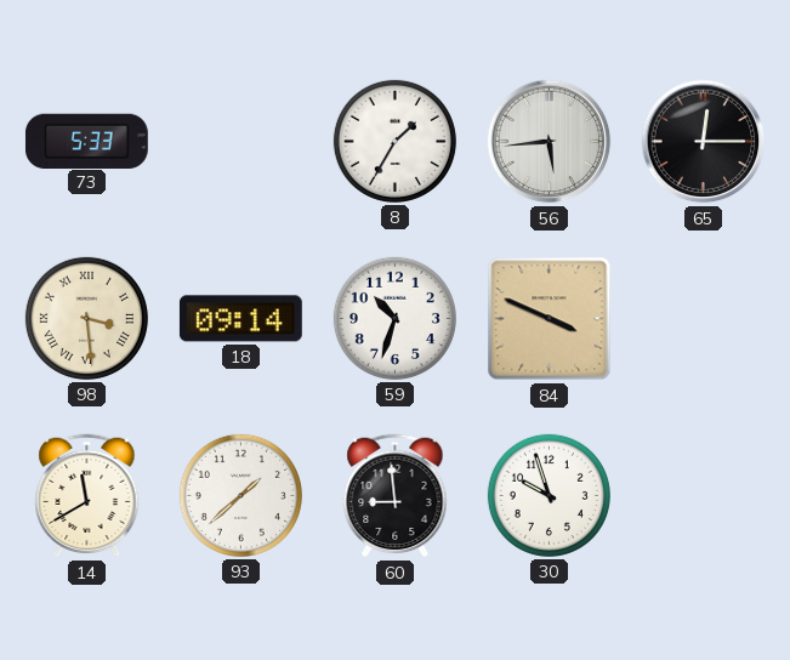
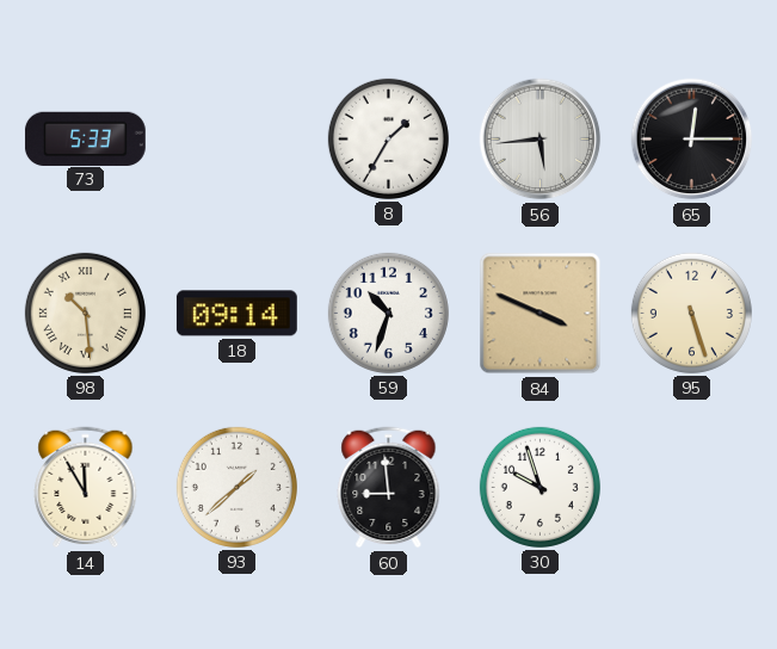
98: 3:29 -> 10:29 (85, 313)
95: none -> 5:27 (691, 313)
14: 11:40 -> 11:55 (86, 488)
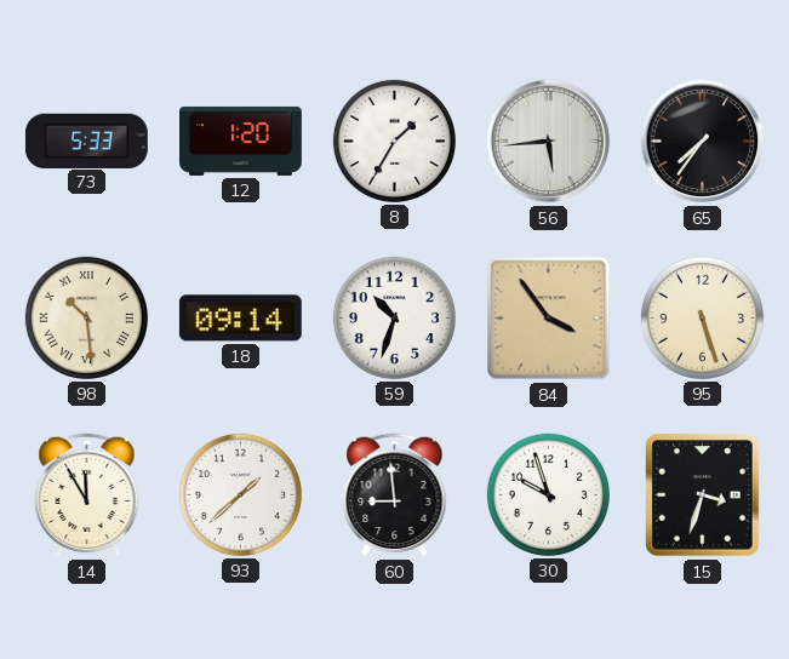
12: none -> 1:20 (241, 141)
65: 12:15 -> 7:36 (703, 142)
84: 3:49 -> 3:54 (549, 319)
15: none -> 3:33 (703, 495)
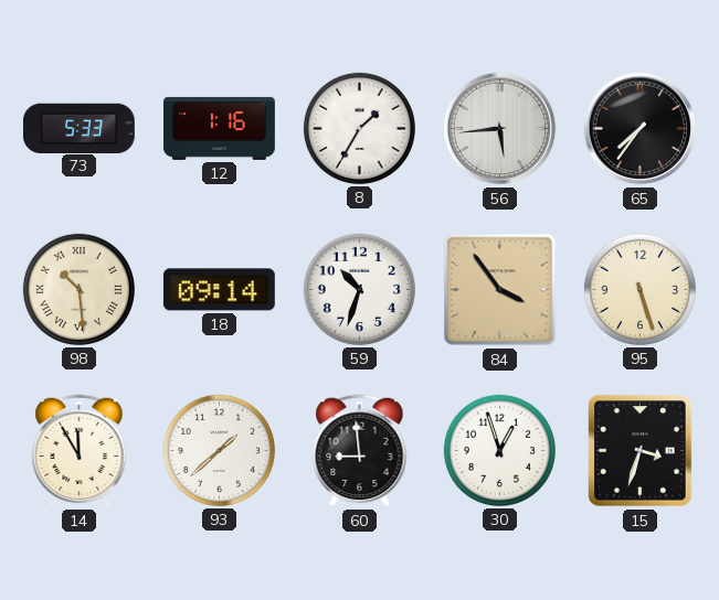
12: 1:20 -> 1:16 (220, 128)
30: 9:57 -> 12:57 (499, 450)
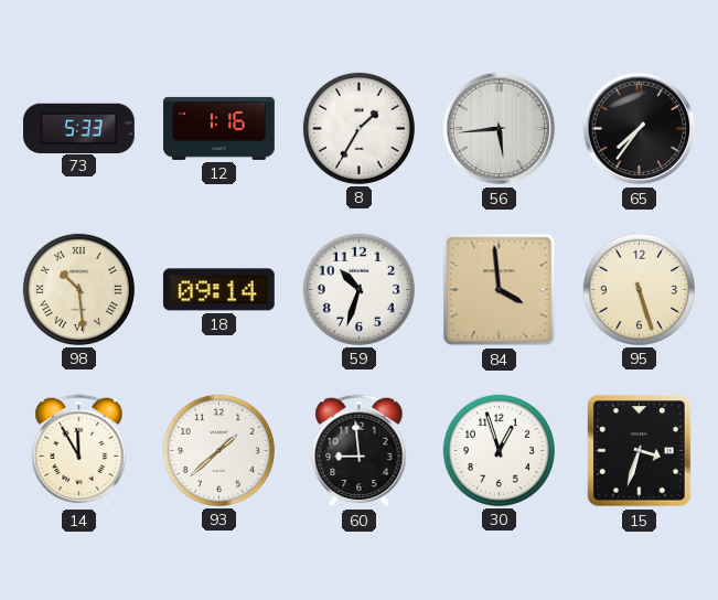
84: 3:54 -> 3:59 (500, 290)
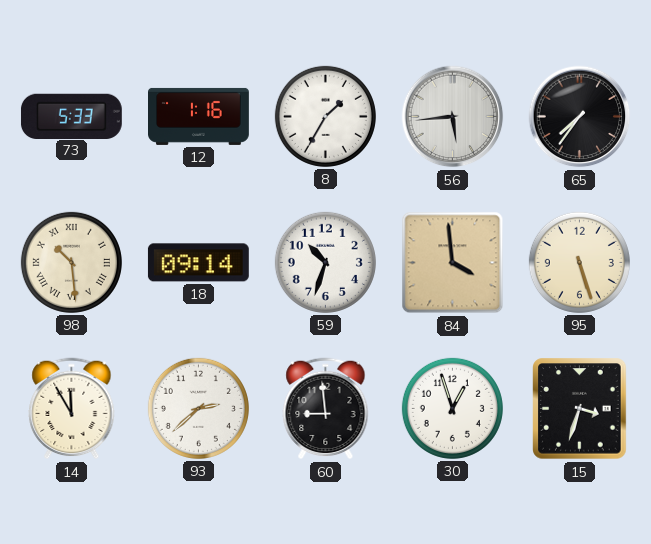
93: 1:38 -> 2:38 (198, 408)
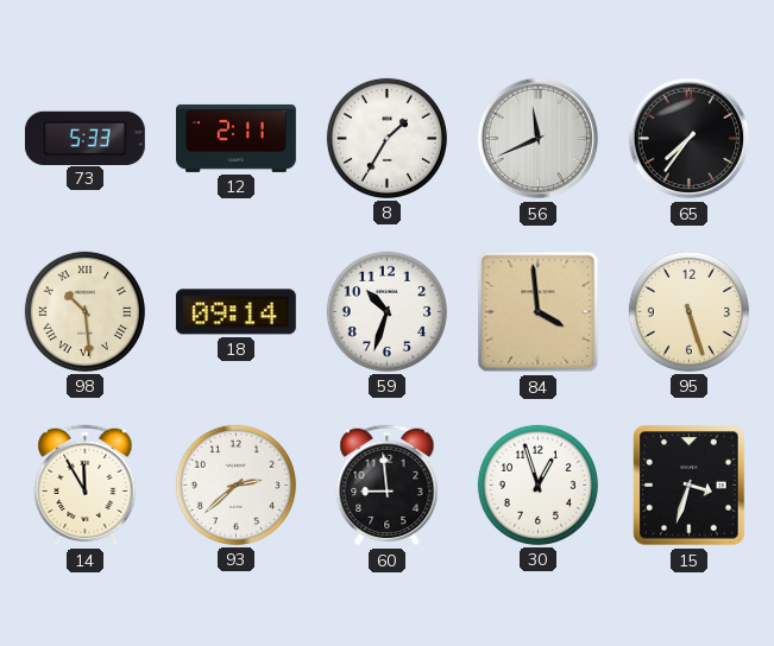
12: 1:16 -> 2:11 (237, 138)
56: 5:44 -> 11:41 (539, 139)
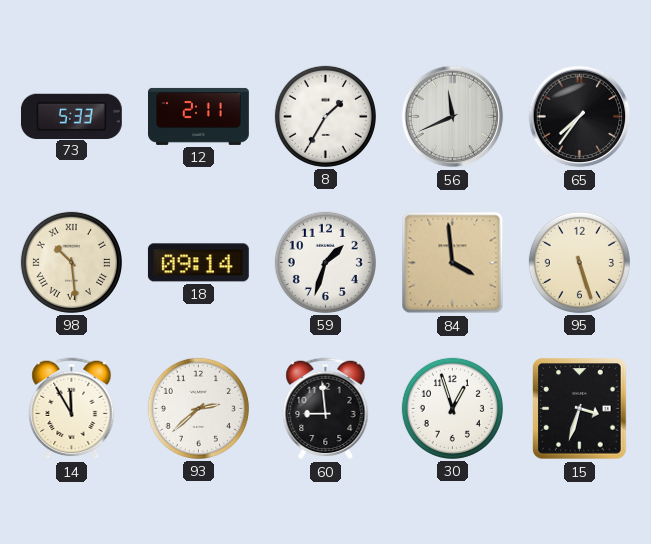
59: 10:33 -> 1:33 (325, 262)
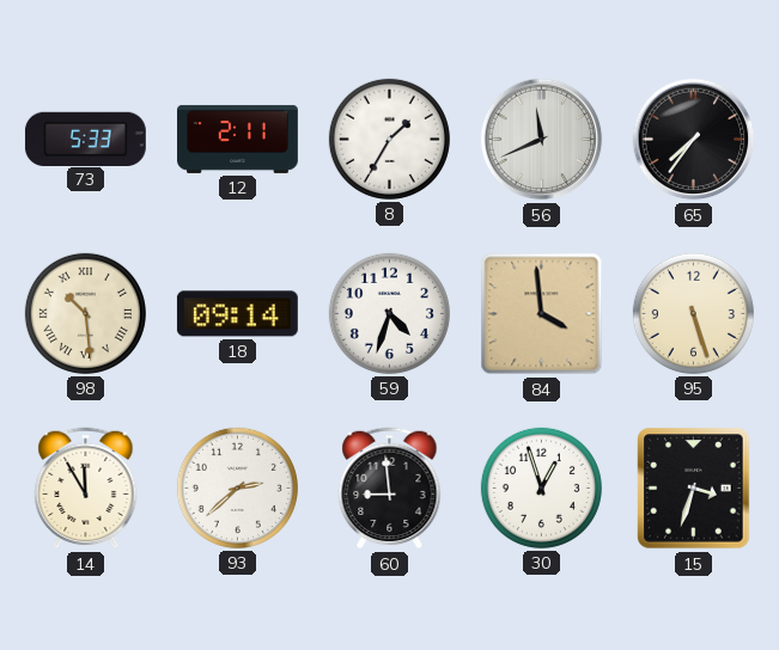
59: 1:33 -> 4:33 (389, 313)
